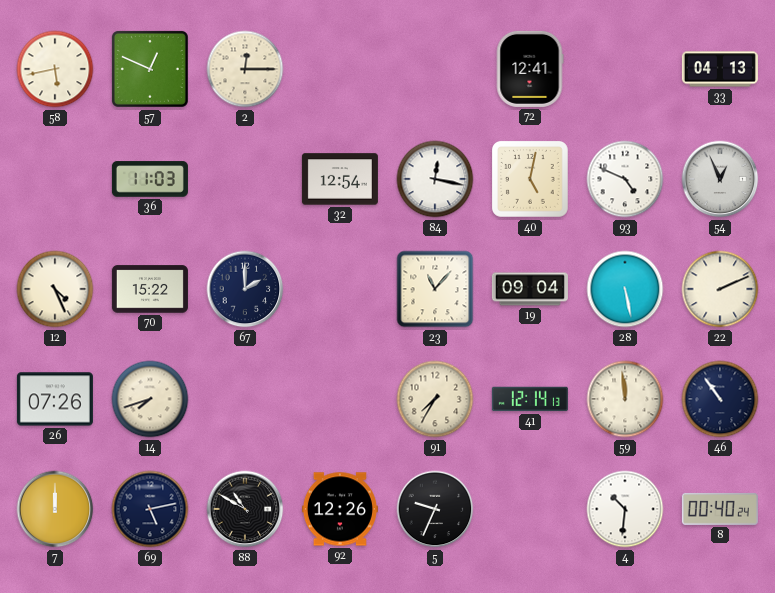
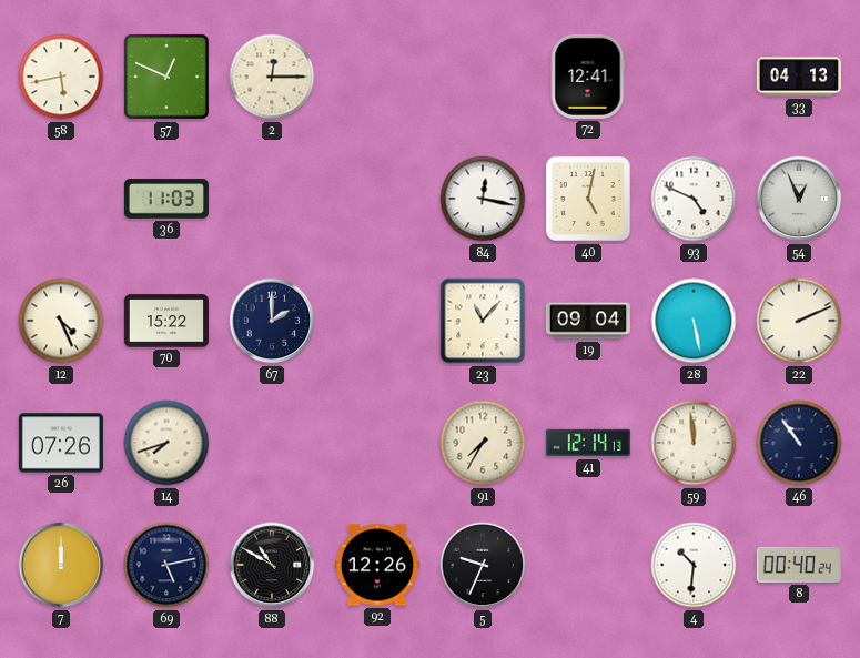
32: 12:54 -> none (340, 179)
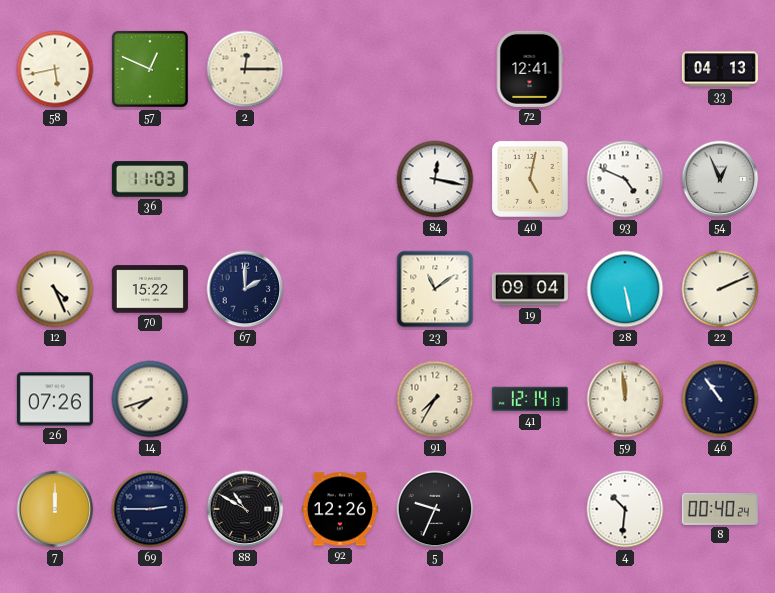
23: 11:07 -> 11:09 (435, 289)
69: 5:13 -> 2:45 (150, 509)
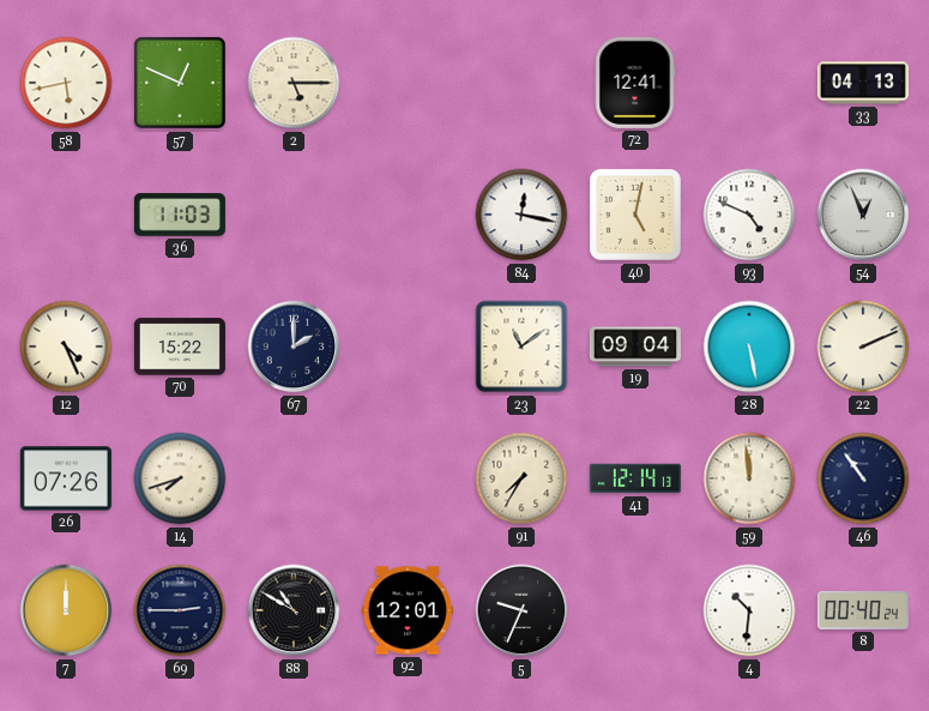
2: 12:15 -> 5:15 (294, 83)
92: 12:26 -> 12:01 (408, 610)
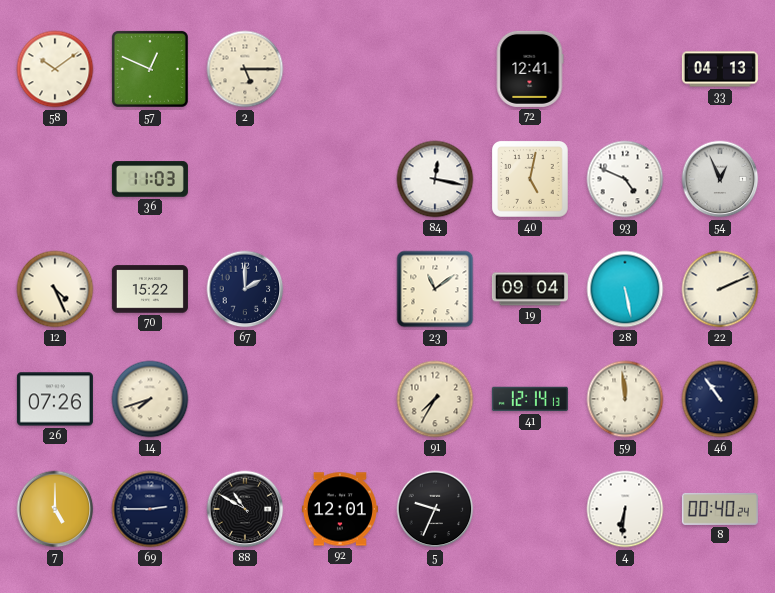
58: 5:43 -> 10:09 (55, 69)
7: 12:00 -> 5:00 (55, 509)
4: 10:31 -> 6:31 (625, 509)
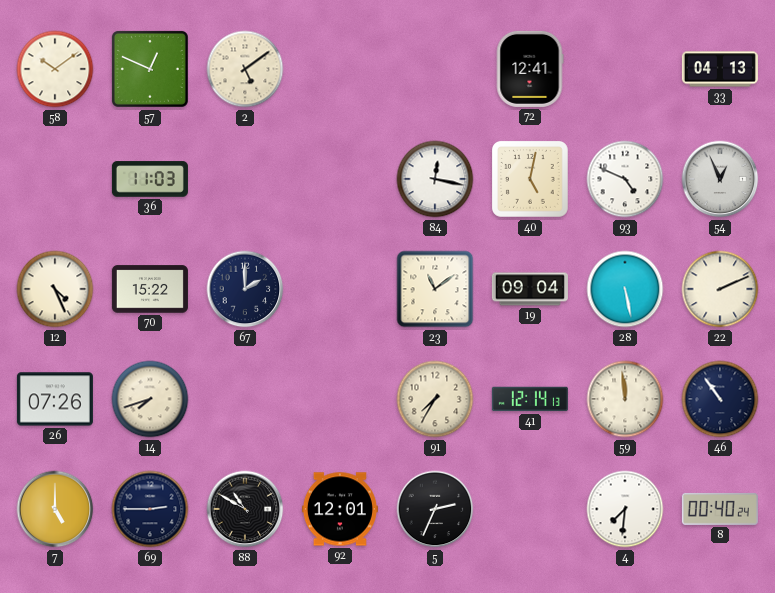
2: 5:15 -> 5:09 (245, 69)
5: 9:34 -> 2:34 (435, 509)
4: 6:31 -> 7:31 (625, 509)
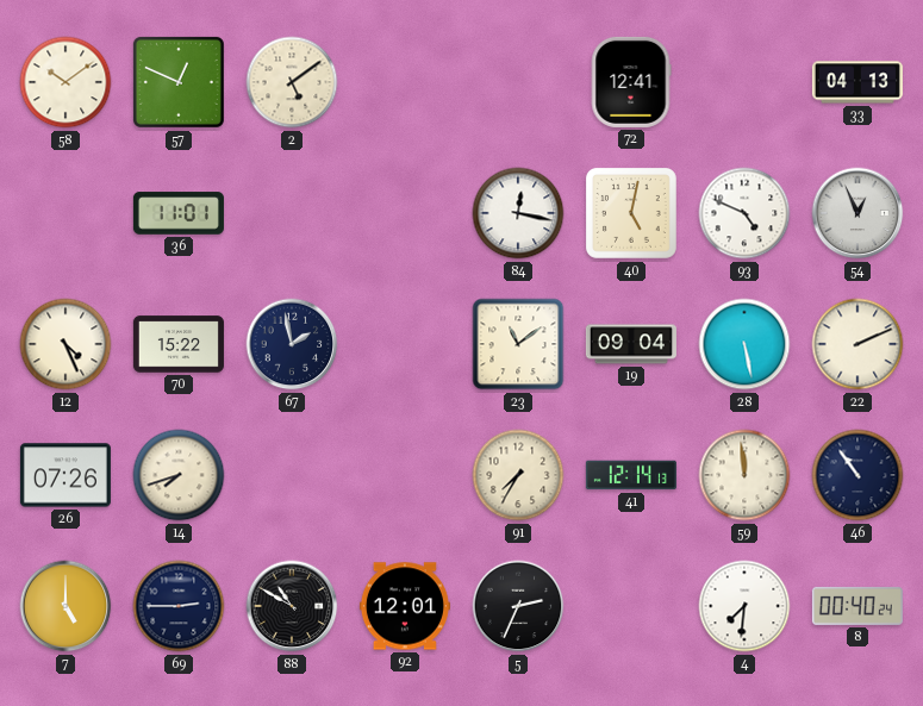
36: 11:03 -> 11:01 (179, 213)
67: 2:00 -> 1:58 (292, 344)
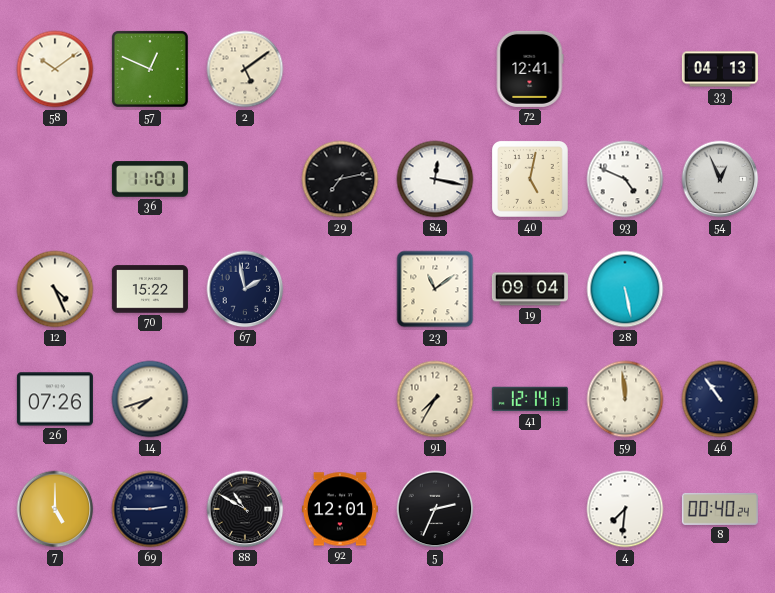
29: none -> 7:13 (340, 179)
22: 2:11 -> none (857, 344)
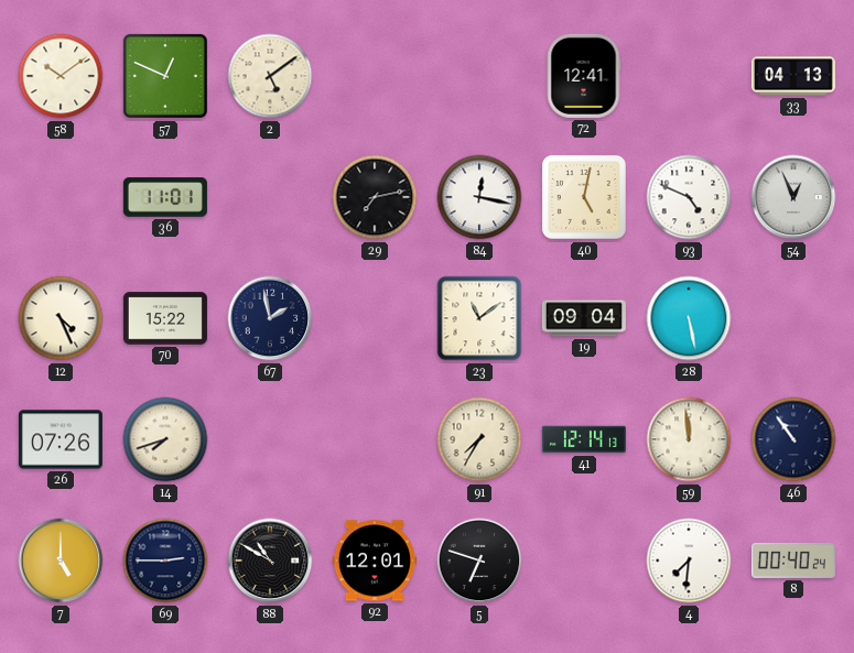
5: 2:34 -> 6:48 (479, 561)
